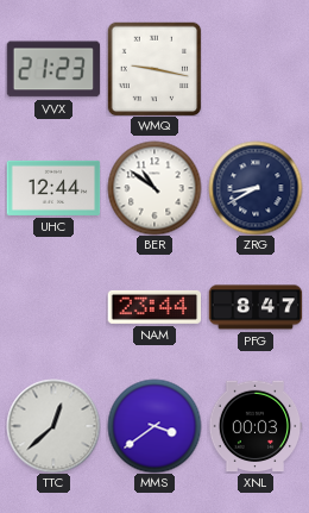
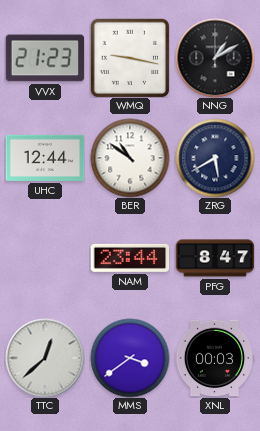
NNG: none -> 1:10 (215, 58)
ZRG: 8:40 -> 5:40 (215, 158)
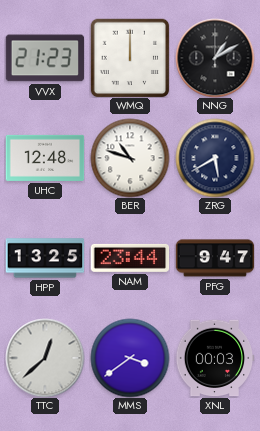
WMQ: 9:17 -> 12:00 (130, 58)
UHC: 12:44 -> 12:48 (45, 158)
BER: 10:51 -> 10:48 (130, 158)
HPP: none -> 13:25 (45, 258)
PFG: 8:47 -> 9:47 (215, 258)
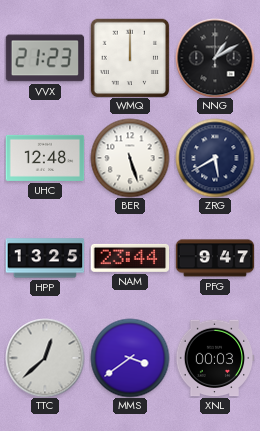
BER: 10:48 -> 5:27 (130, 158)
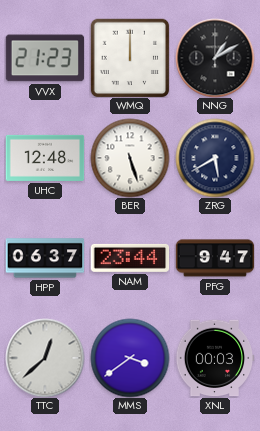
HPP: 13:25 -> 06:37 (45, 258)
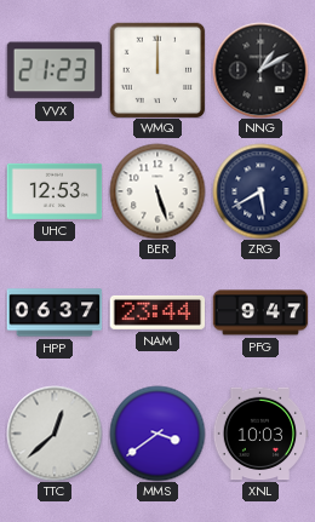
UHC: 12:48 -> 12:53 (55, 191)
XNL: 00:03 -> 10:03 (260, 434)
